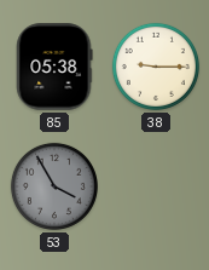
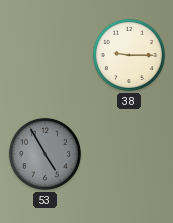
85: 05:38 -> none (54, 67)
53: 3:55 -> 4:55 (45, 154)
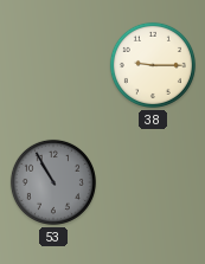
53: 4:55 -> 10:55 (53, 182)
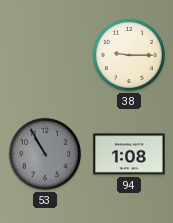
94: none -> 1:08 (129, 154)
